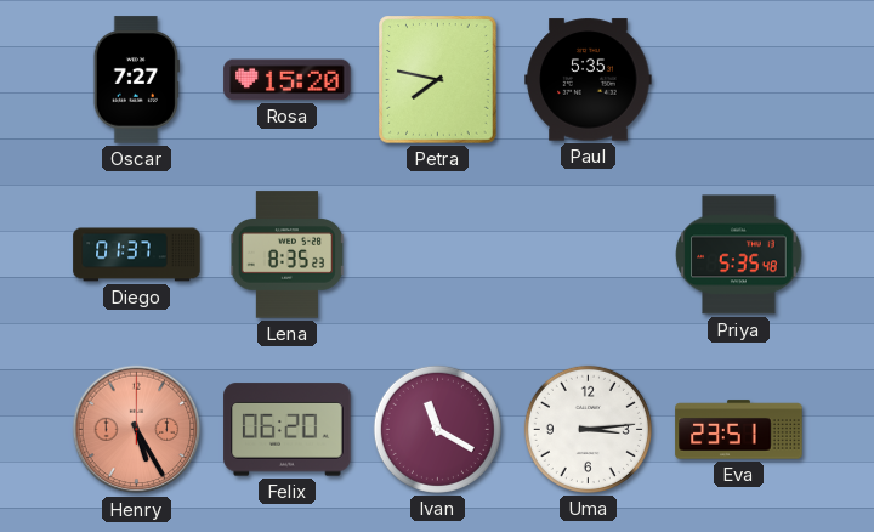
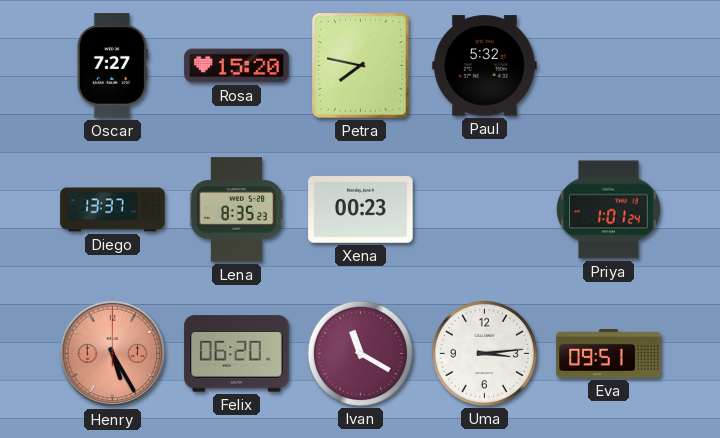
Paul: 5:35 -> 5:32 (485, 66)
Diego: 01:37 -> 13:37 (113, 210)
Xena: none -> 00:23 (361, 210)
Priya: 5:35 -> 1:01 (609, 210)
Eva: 23:51 -> 09:51 (609, 354)
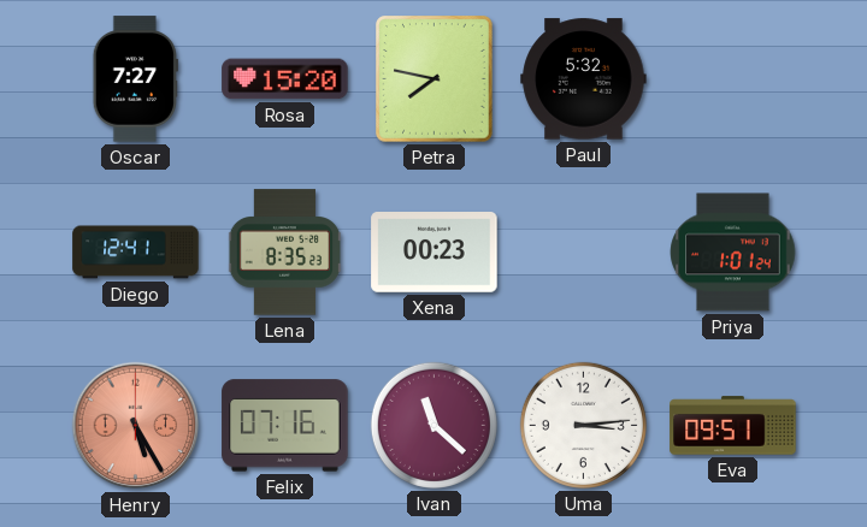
Diego: 13:37 -> 12:41 (136, 253)
Felix: 06:20 -> 07:16 (285, 426)
Ivan: 11:20 -> 11:22 (433, 425)
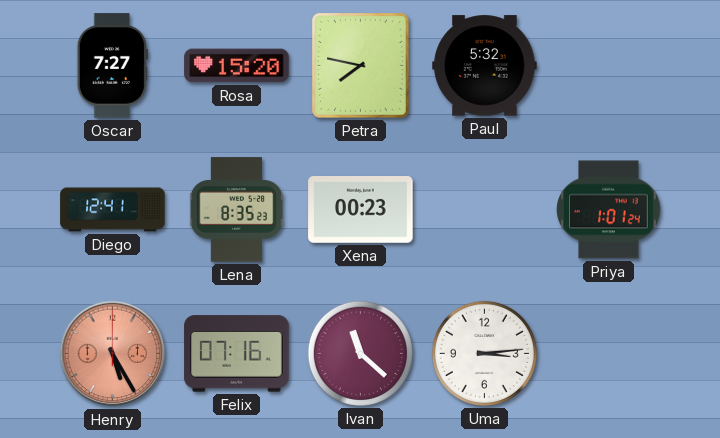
Eva: 09:51 -> none (733, 426)
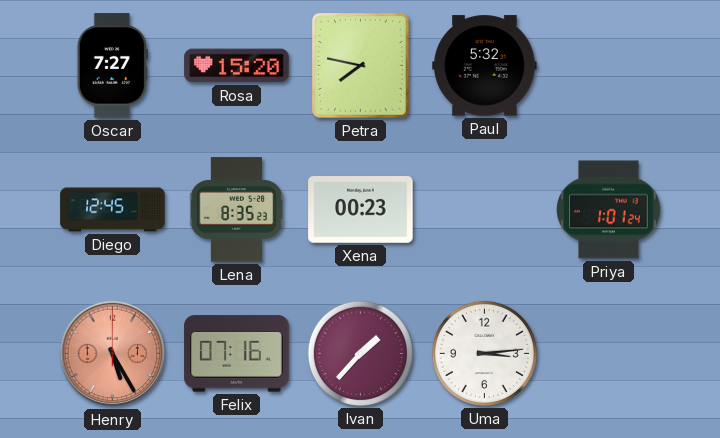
Diego: 12:41 -> 12:45 (113, 210)
Ivan: 11:22 -> 1:37 (360, 353)
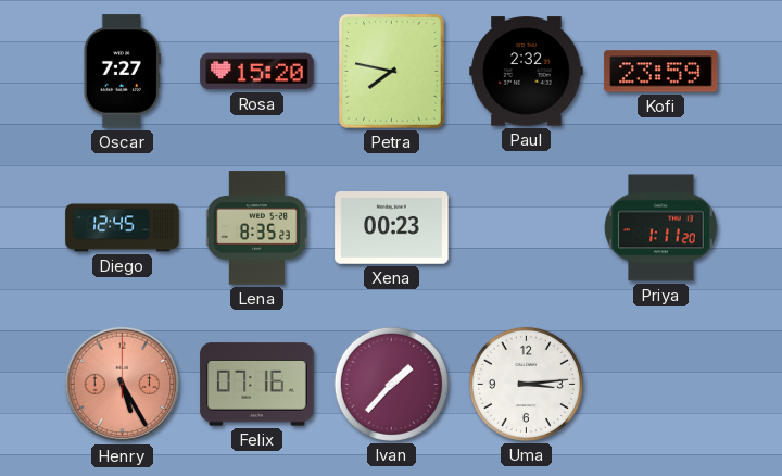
Paul: 5:32 -> 2:32 (527, 72)
Kofi: none -> 23:59 (661, 72)
Priya: 1:01 -> 1:11 (661, 228)
